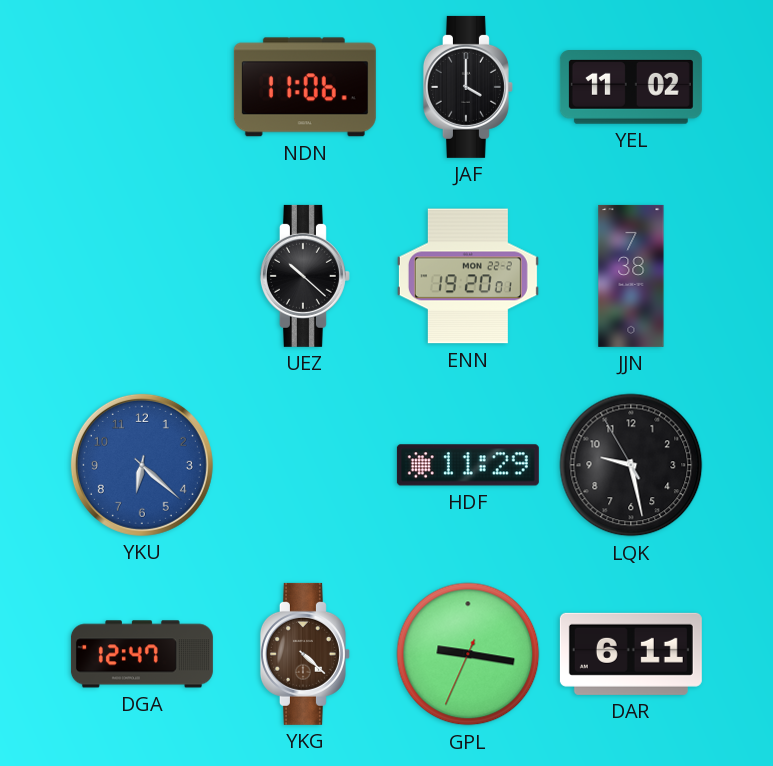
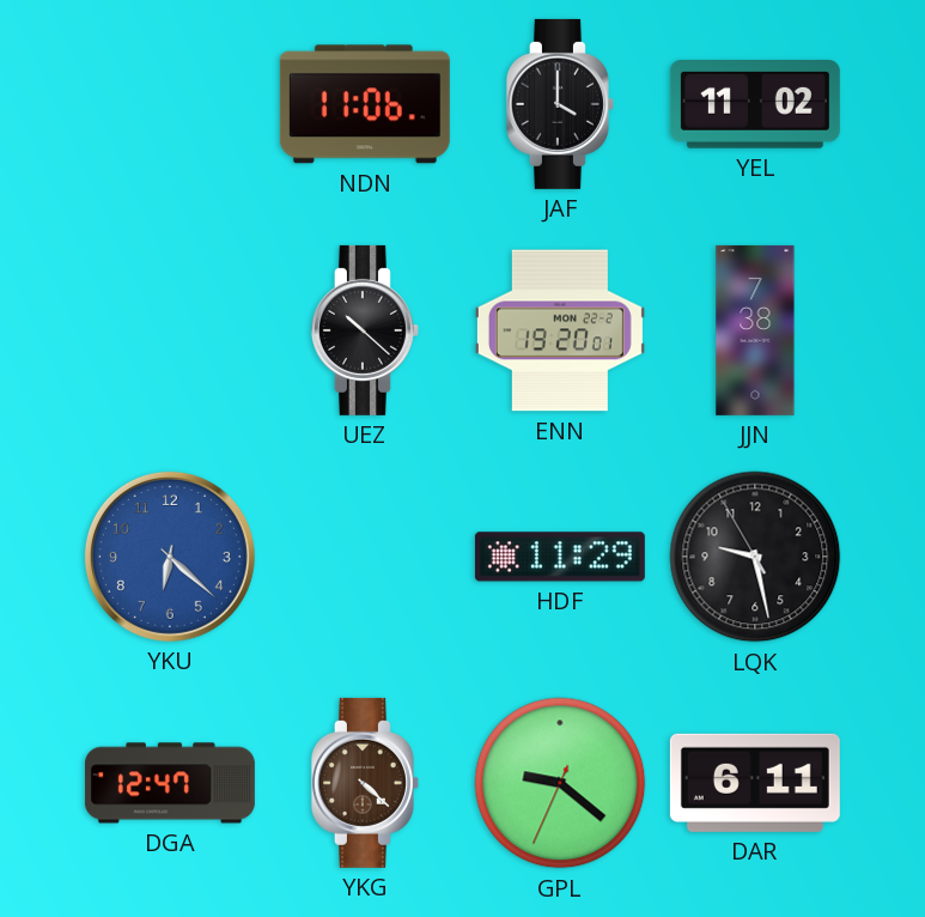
GPL: 9:16 -> 9:21 (560, 783)
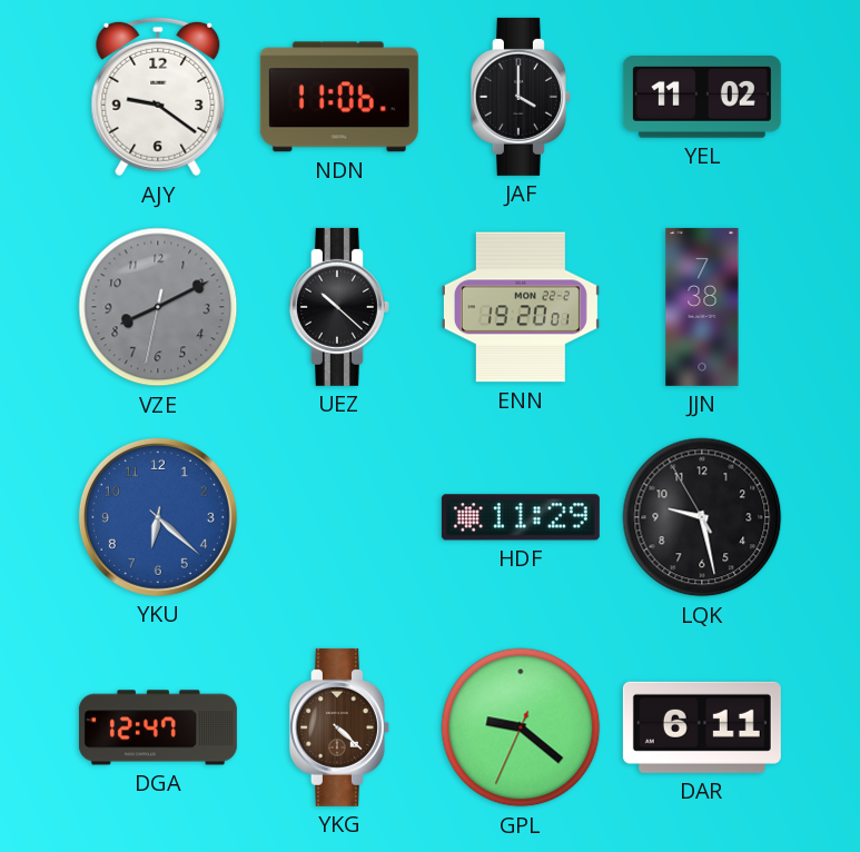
AJY: none -> 9:21 (158, 97)
VZE: none -> 8:10 (158, 307)
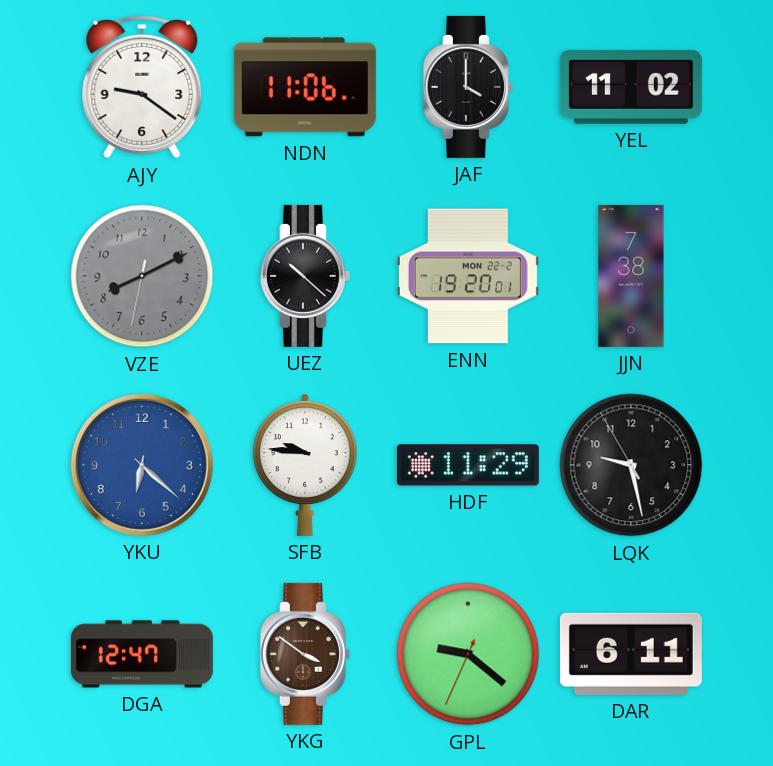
SFB: none -> 9:46 (306, 465)
YKG: 4:22 -> 3:51 (305, 654)
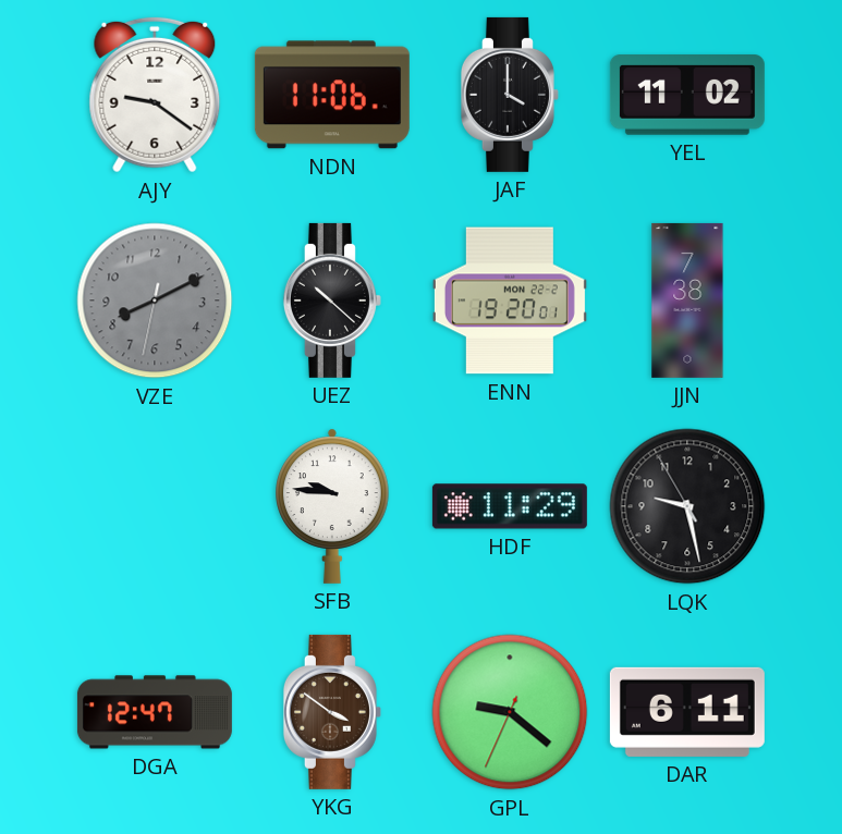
YKU: 6:22 -> none (142, 465)
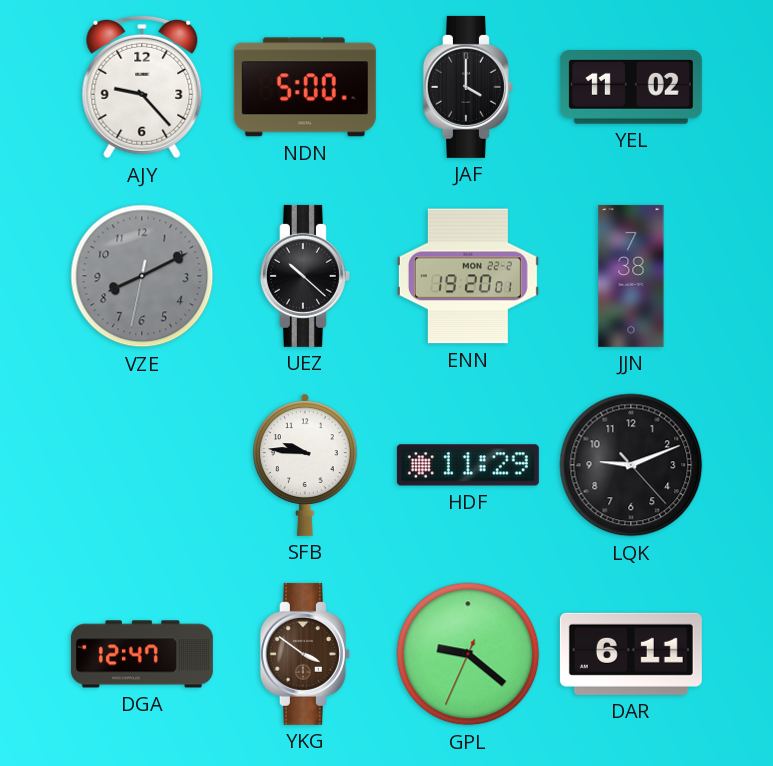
AJY: 9:21 -> 9:23 (142, 87)
NDN: 11:06 -> 5:00 (305, 87)
LQK: 9:27 -> 9:11 (631, 465)
